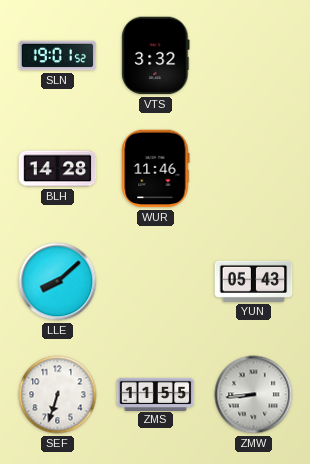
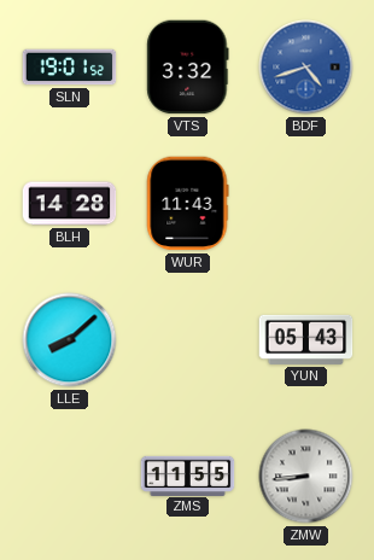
BDF: none -> 4:42 (306, 68)
WUR: 11:46 -> 11:43 (188, 204)
SEF: 6:33 -> none (58, 395)
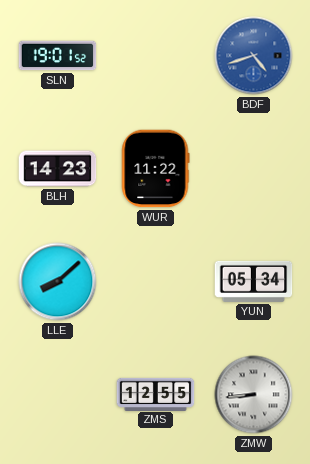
VTS: 3:32 -> none (188, 68)
BLH: 14:28 -> 14:23 (58, 169)
WUR: 11:43 -> 11:22 (156, 169)
YUN: 05:43 -> 05:34 (254, 281)
ZMS: 11:55 -> 12:55 (156, 394)
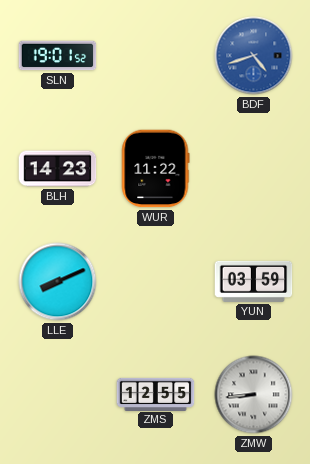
LLE: 8:08 -> 8:11 (58, 282)
YUN: 05:34 -> 03:59 (254, 281)
